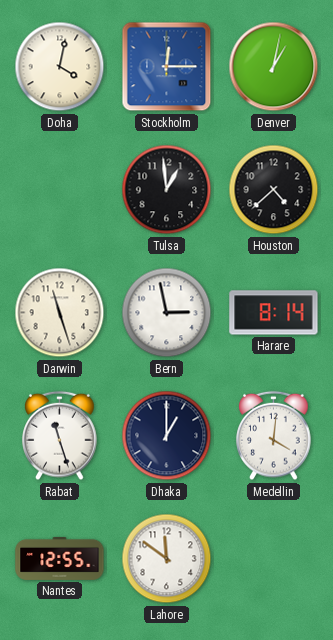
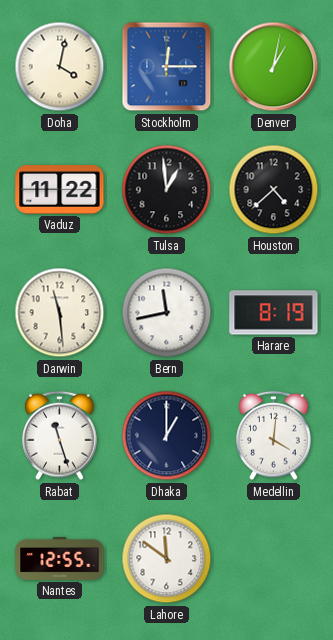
Vaduz: none -> 11:22 (60, 190)
Darwin: 11:27 -> 11:29 (60, 313)
Bern: 2:58 -> 11:43 (167, 313)
Harare: 8:14 -> 8:19 (274, 313)
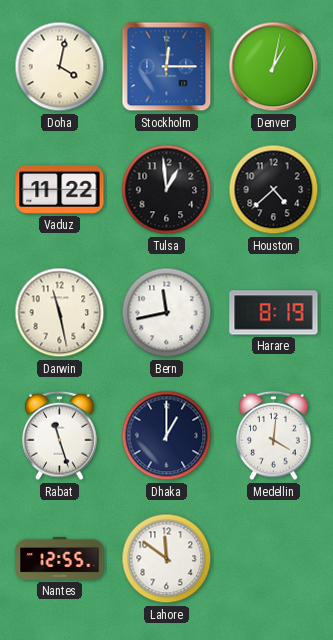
Darwin: 11:29 -> 11:28 (60, 313)
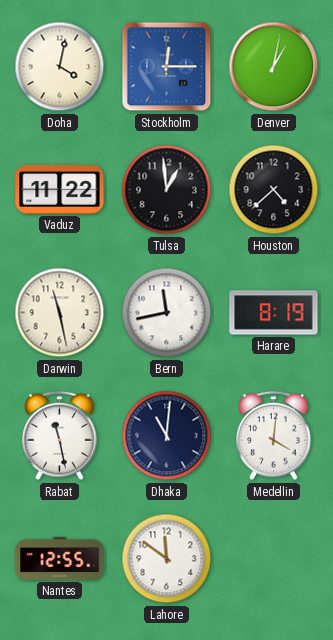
Rabat: 11:27 -> 11:28 (60, 436)
Dhaka: 1:00 -> 11:01 (167, 436)
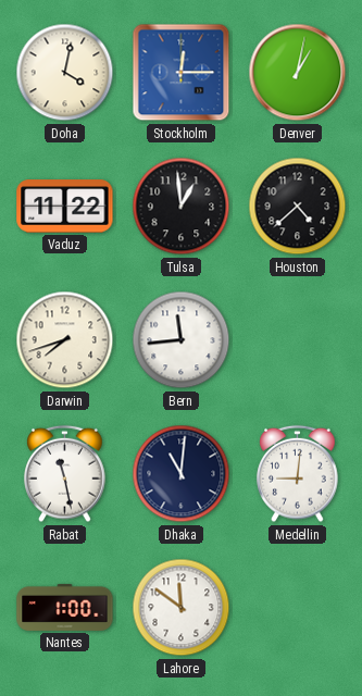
Darwin: 11:28 -> 7:42 (65, 340)
Bern: 11:43 -> 11:44 (182, 340)
Harare: 8:19 -> none (274, 313)
Medellin: 4:01 -> 9:01 (298, 474)
Nantes: 12:55 -> 1:00 (65, 607)
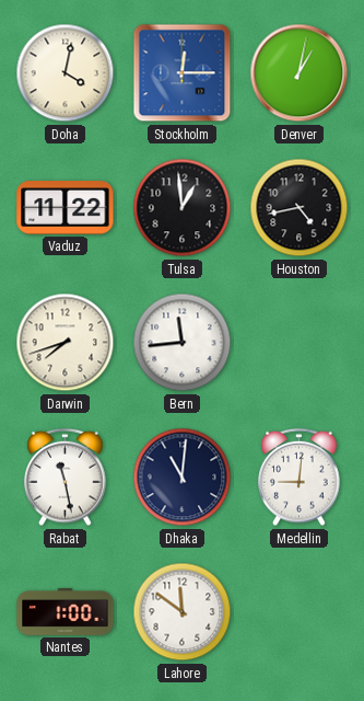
Houston: 4:38 -> 4:43 (300, 208)
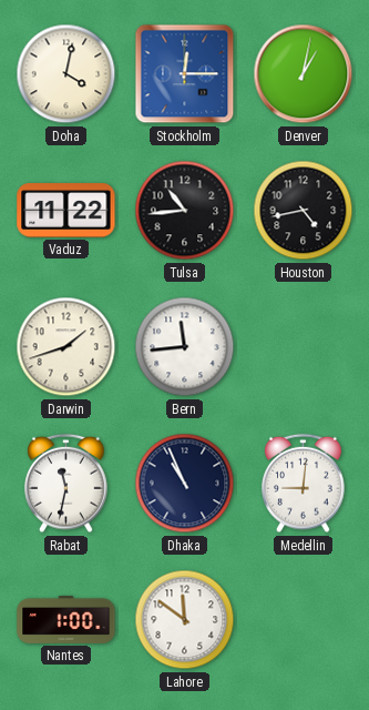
Tulsa: 12:59 -> 10:44 (185, 211)
Darwin: 7:42 -> 1:42 (66, 347)
Rabat: 11:28 -> 11:32 (66, 484)
Dhaka: 11:01 -> 10:56 (185, 484)
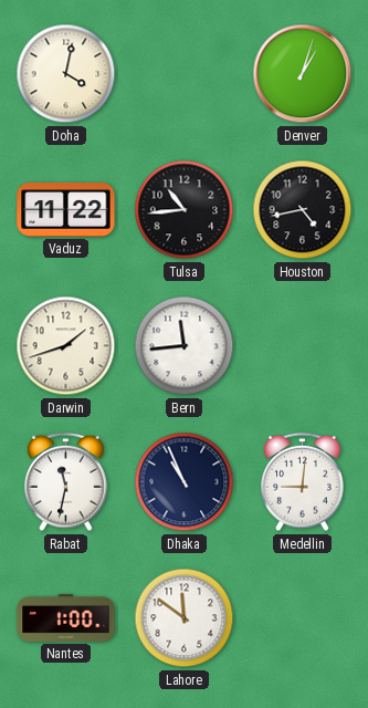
Stockholm: 12:15 -> none (185, 74)
Denver: 1:02 -> 1:03 (303, 74)
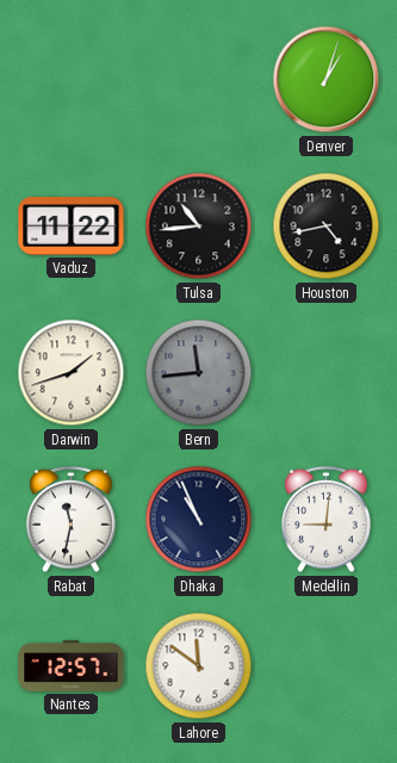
Doha: 4:02 -> none (66, 74)
Bern dial: white -> grey (199, 373)
Nantes: 1:00 -> 12:57 (72, 665)
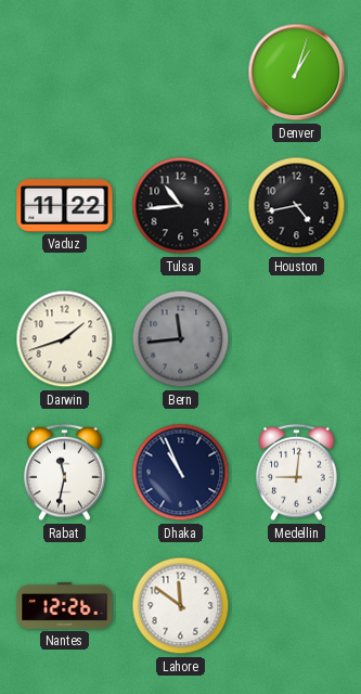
Nantes: 12:57 -> 12:26 (65, 605)
